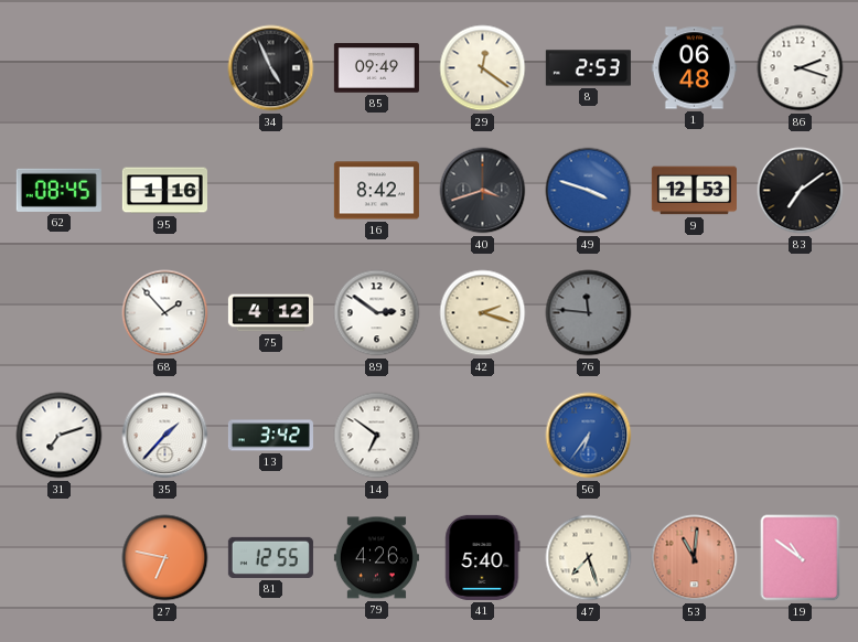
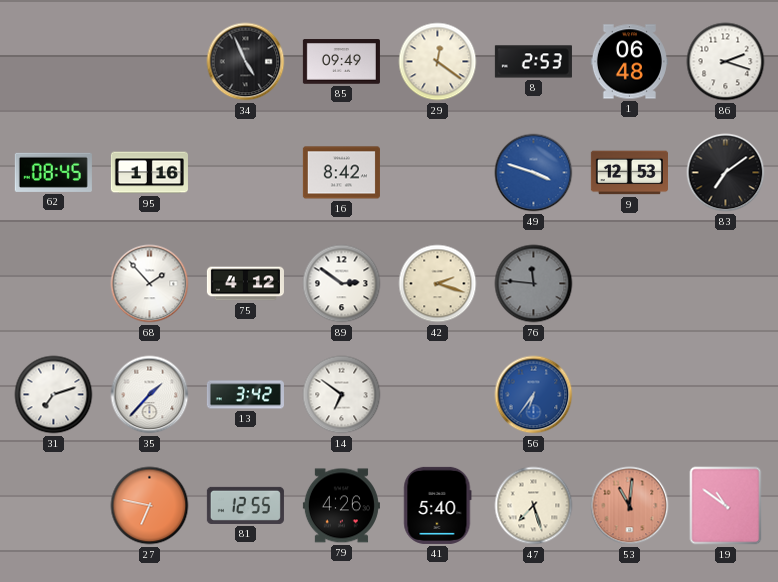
40: 3:42 -> none (483, 191)
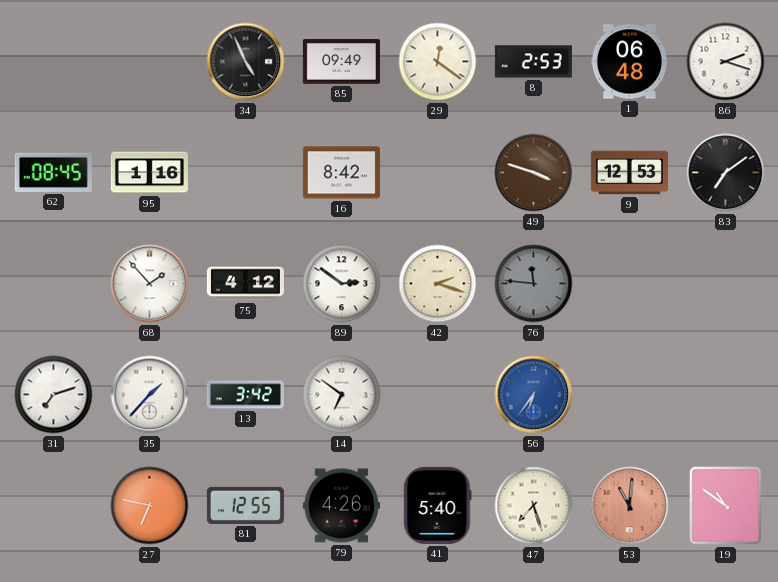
49 dial: blue -> brown (534, 173)
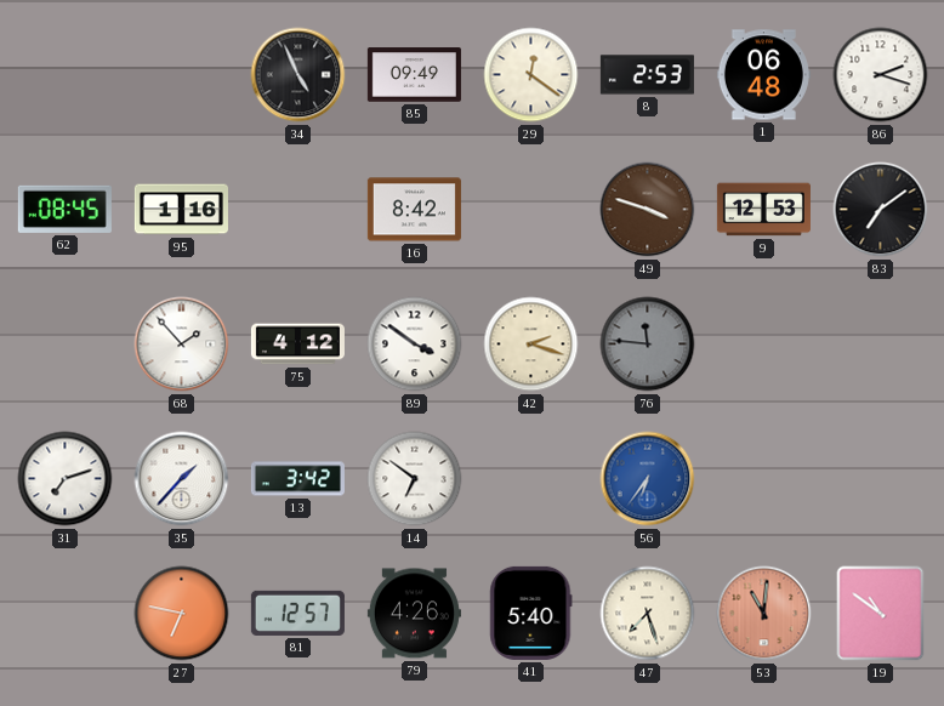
89: 2:51 -> 3:51 (415, 345)
81: 12:55 -> 12:57 (297, 613)
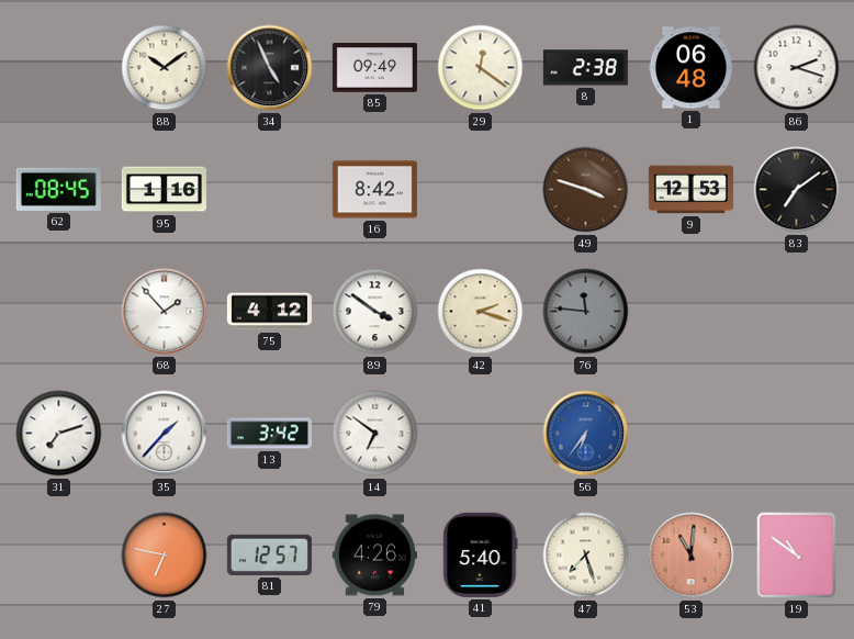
88: none -> 10:09 (165, 68)
8: 2:53 -> 2:38 (585, 68)
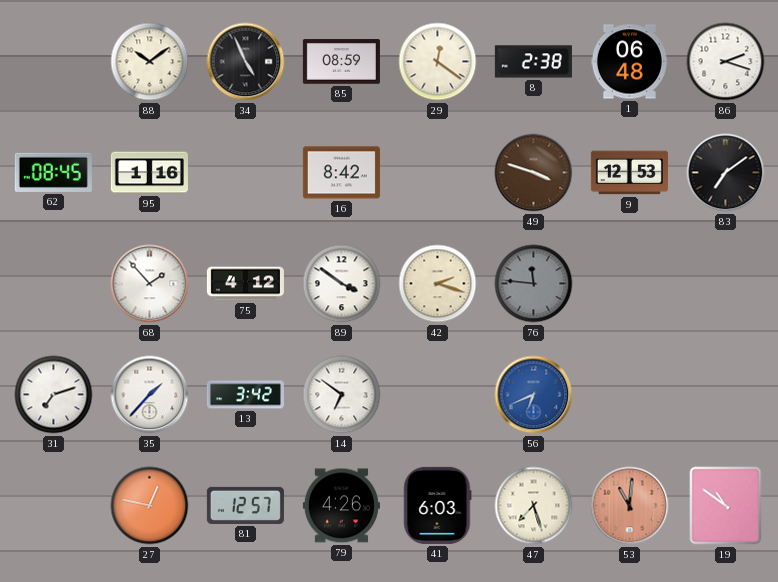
85: 09:49 -> 08:59 (341, 62)
56: 6:36 -> 6:41 (534, 395)
27: 6:47 -> 12:47 (150, 506)
41: 5:40 -> 6:03 (438, 505)
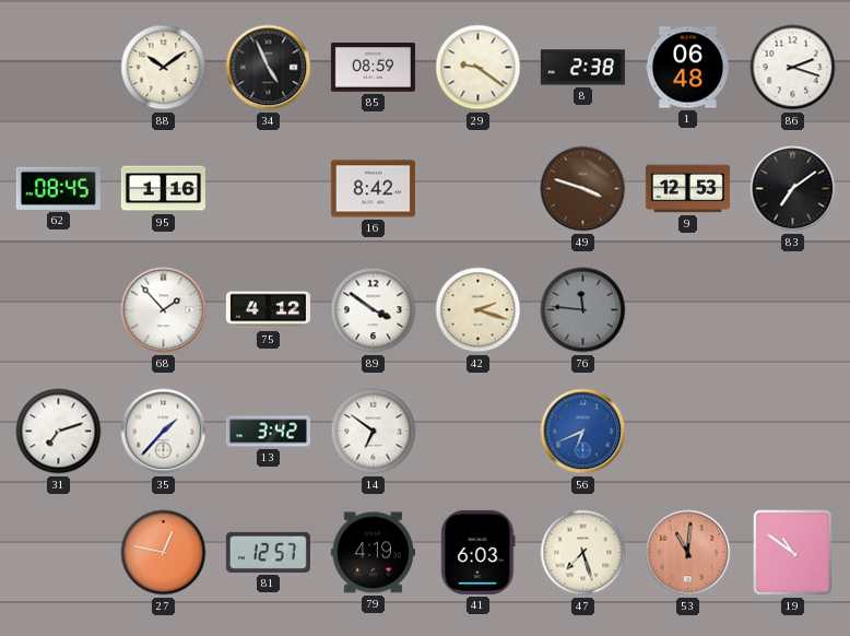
29: 12:21 -> 9:21 (479, 68)
79: 4:26 -> 4:19 (373, 553)
